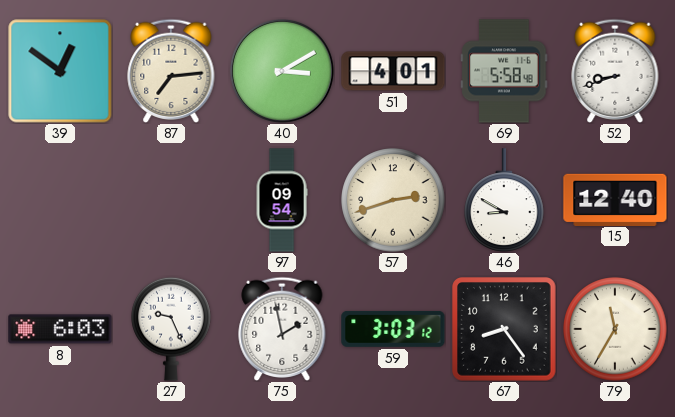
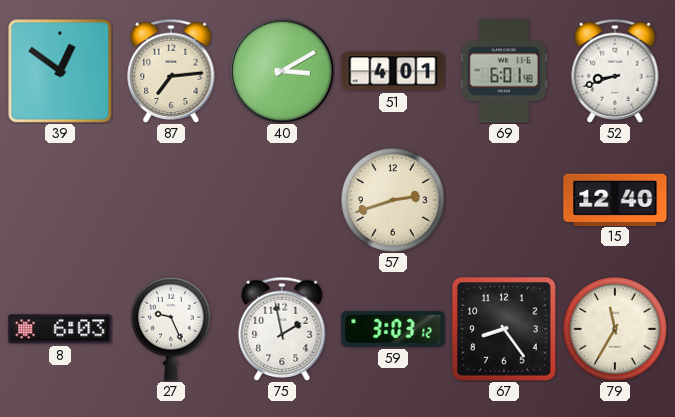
69: 5:58 -> 6:01 (504, 71)
97: 09:54 -> none (282, 200)
46: 8:50 -> none (504, 200)
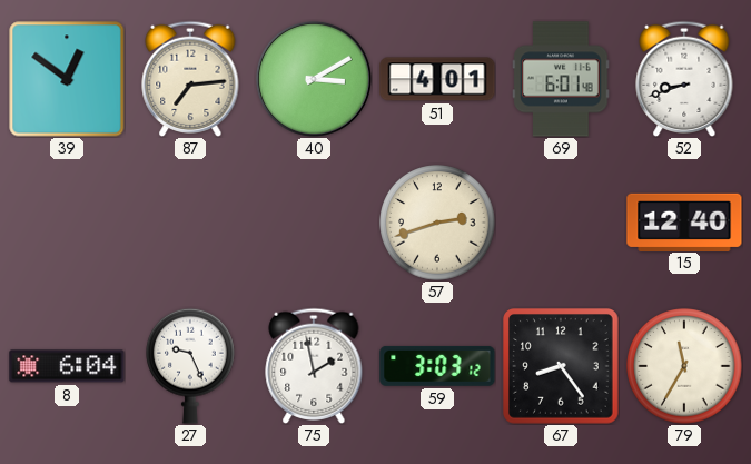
8: 6:03 -> 6:04 (67, 366)
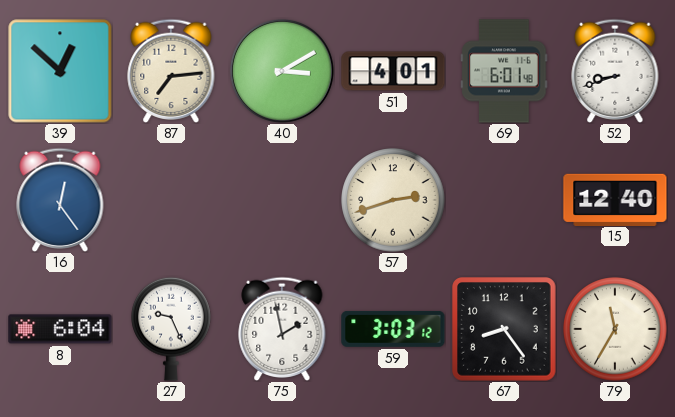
39: 12:51 -> 12:52 (60, 71)
16: none -> 12:24 (60, 199)
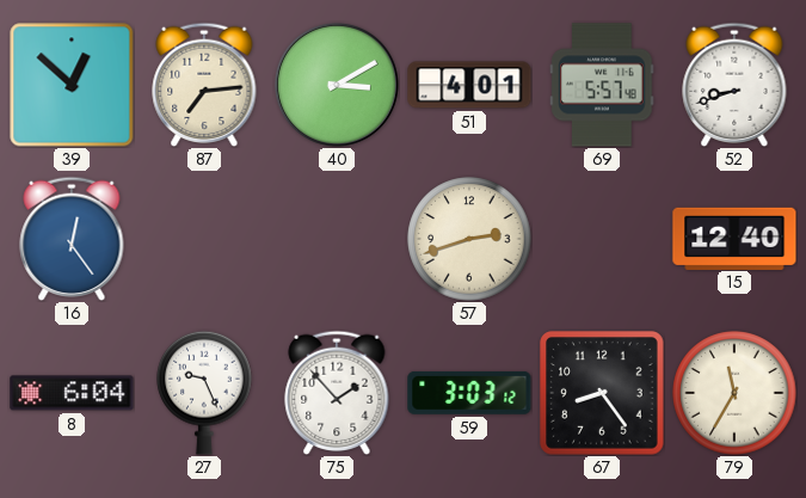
69: 6:01 -> 5:57 (602, 85)
75: 1:58 -> 1:53 (337, 392)
